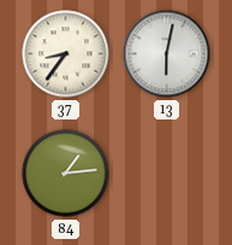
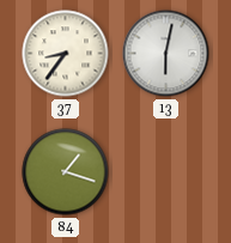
84: 1:14 -> 1:18 (66, 172)
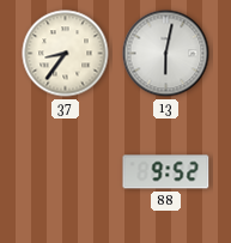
84: 1:18 -> none (66, 172)
88: none -> 9:52 (166, 172)
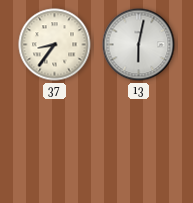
88: 9:52 -> none (166, 172)
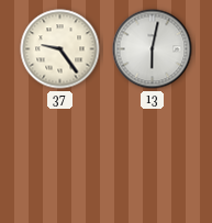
37: 8:36 -> 9:24 (60, 49)
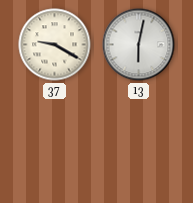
37: 9:24 -> 9:20 (55, 45)
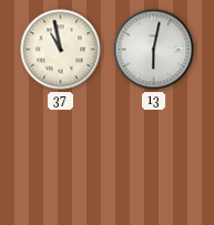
37: 9:20 -> 10:58 (61, 50)
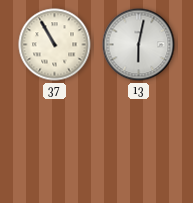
37: 10:58 -> 10:55 (55, 45)
